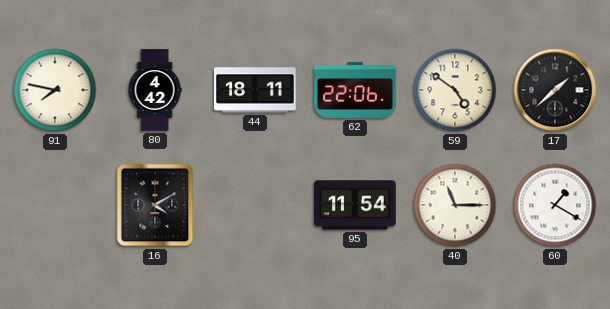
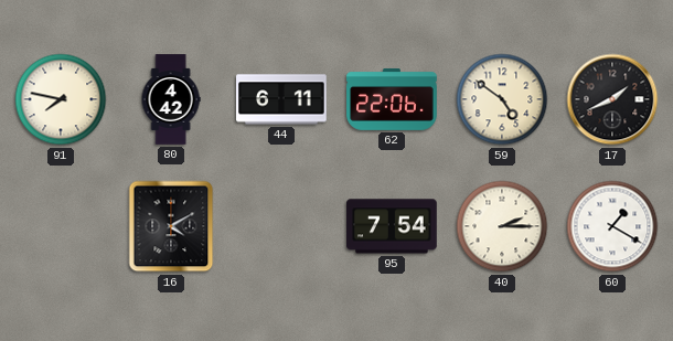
44: 18:11 -> 6:11 (281, 99)
17: 1:38 -> 1:41 (612, 99)
95: 11:54 -> 7:54 (393, 226)
40: 11:15 -> 2:15 (502, 226)
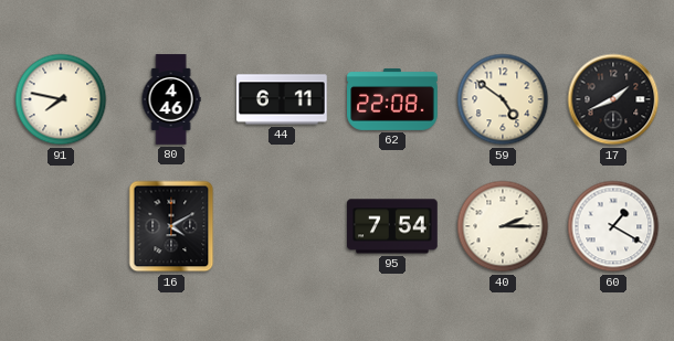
80: 4:42 -> 4:46 (171, 99)
62: 22:06 -> 22:08 (392, 99)
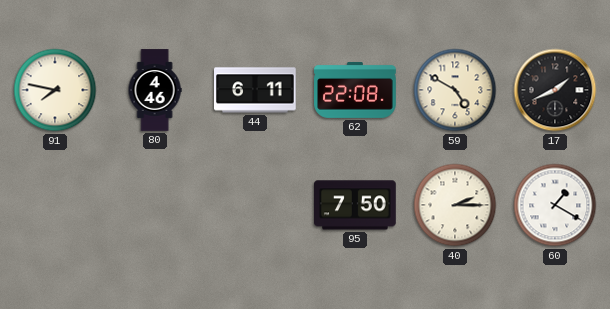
59: 4:51 -> 4:50 (455, 90)
16: 4:10 -> none (171, 226)
95: 7:54 -> 7:50 (356, 205)
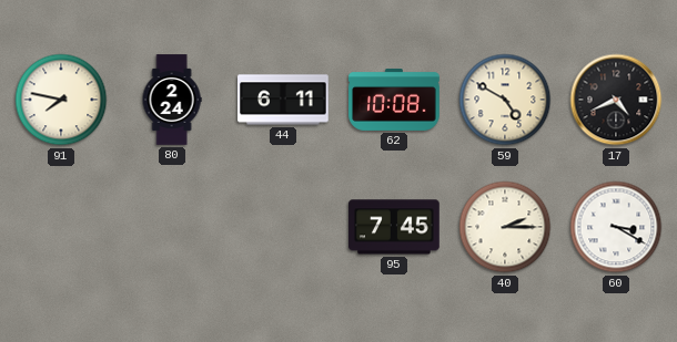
80: 4:46 -> 2:24 (172, 100)
62: 22:08 -> 10:08 (394, 100)
17: 1:41 -> 4:41 (616, 100)
95: 7:50 -> 7:45 (395, 227)
60: 1:20 -> 3:20 (616, 227)
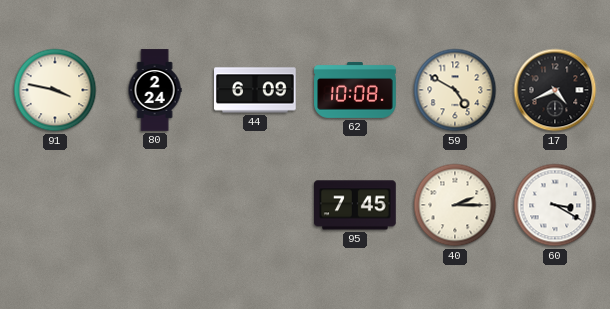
91: 7:47 -> 3:47 (55, 90)
44: 6:11 -> 6:09 (255, 90)
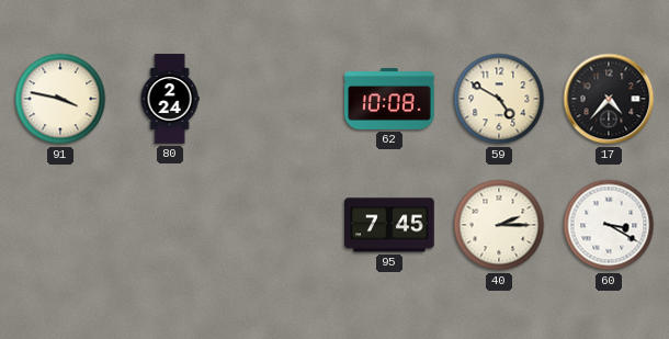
44: 6:09 -> none (255, 90)
17: 4:41 -> 4:37 (609, 99)
